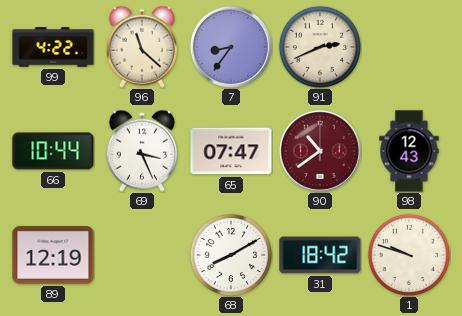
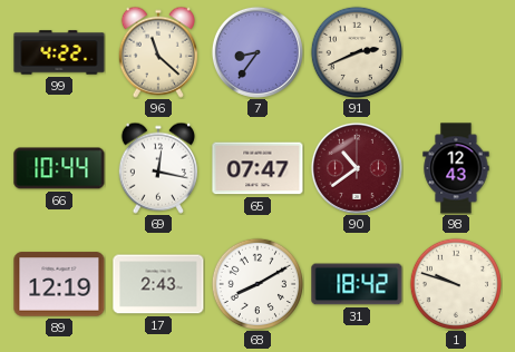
69: 3:26 -> 12:17 (158, 168)
17: none -> 2:43 (158, 284)
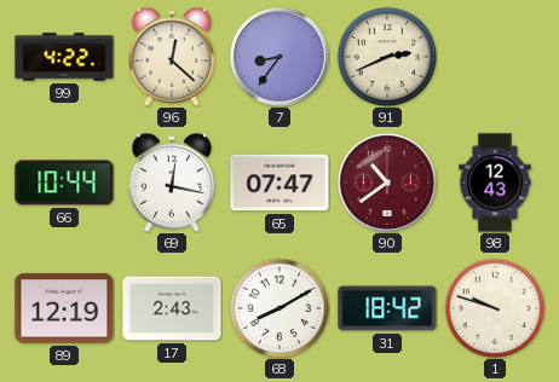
96: 11:22 -> 12:22 (172, 57)
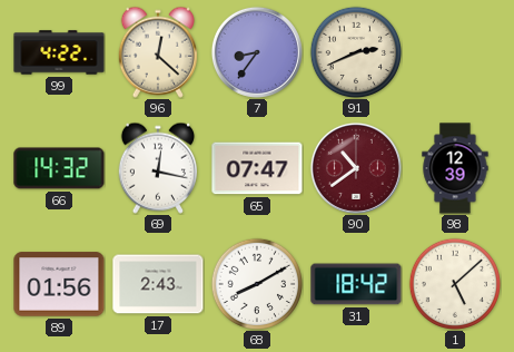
66: 10:44 -> 14:32 (59, 168)
98: 12:43 -> 12:39 (455, 168)
89: 12:19 -> 01:56 (59, 284)
1: 9:48 -> 5:08 (454, 283)
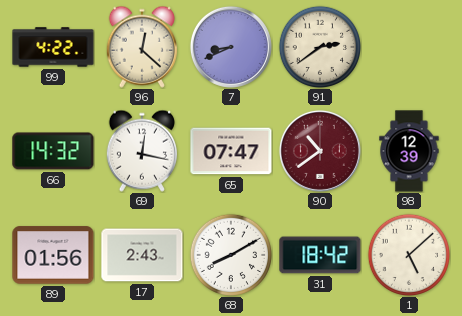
7: 8:36 -> 8:41 (231, 47)
91: 2:41 -> 2:39 (319, 46)
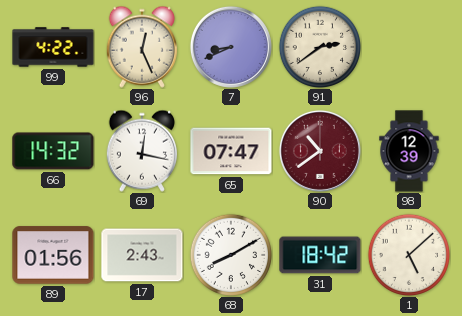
96: 12:22 -> 12:26 (142, 47)
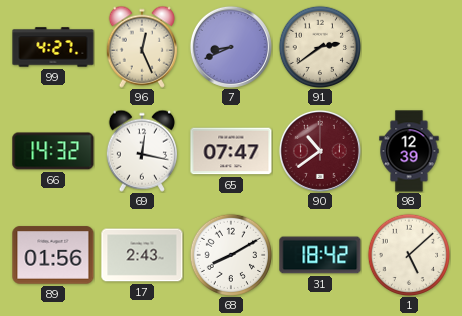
99: 4:22 -> 4:27 (53, 47)
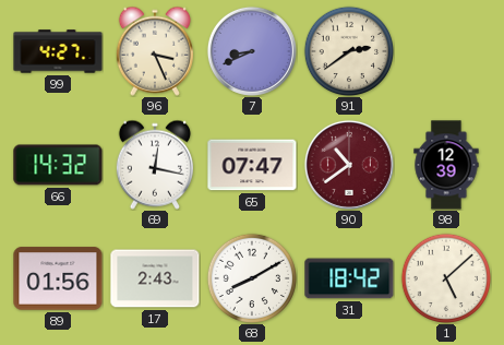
96: 12:26 -> 3:26 (155, 51)
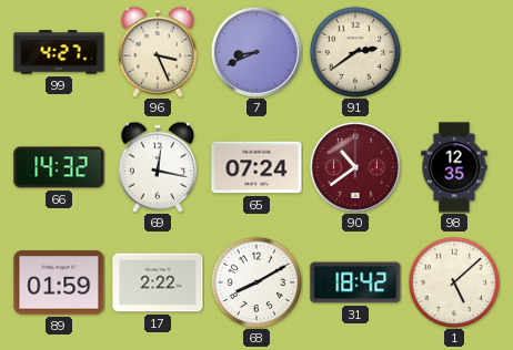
65: 07:47 -> 07:24 (256, 167)
98: 12:39 -> 12:35 (454, 167)
89: 01:56 -> 01:59 (59, 282)
17: 2:43 -> 2:22 (158, 282)
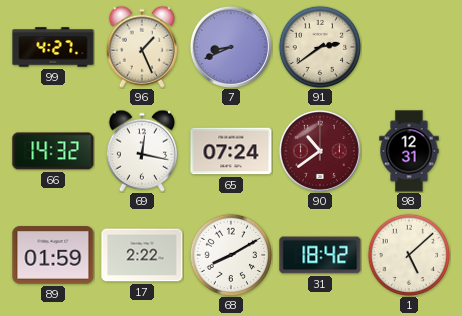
96: 3:26 -> 1:26 (142, 47)
98: 12:35 -> 12:31 (409, 151)
